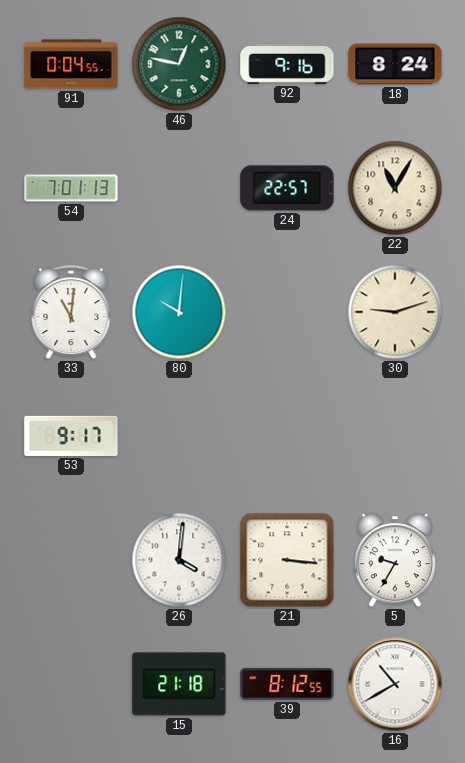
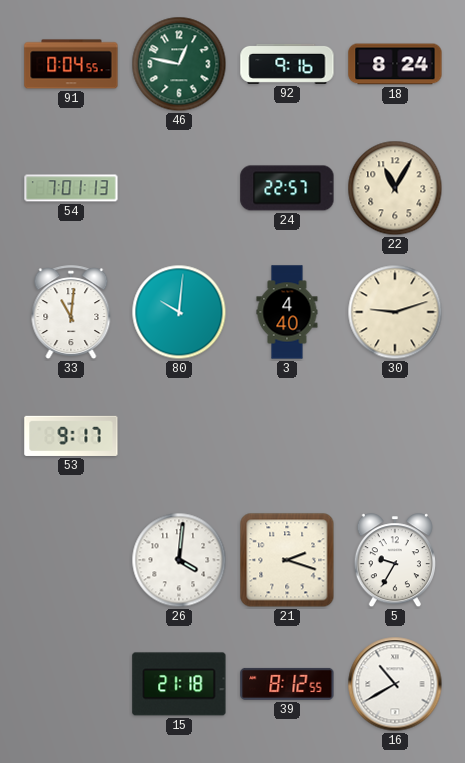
3: none -> 4:40 (287, 312)
21: 3:16 -> 2:18 (287, 560)
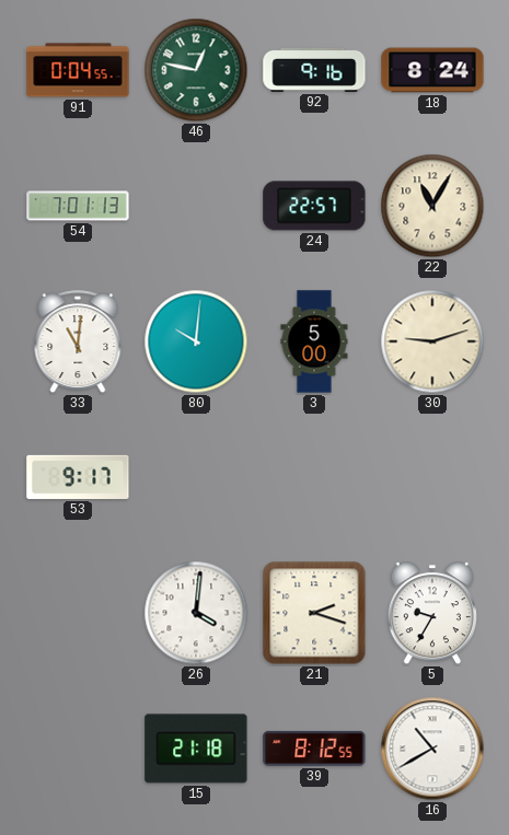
3: 4:40 -> 5:00 (314, 341)
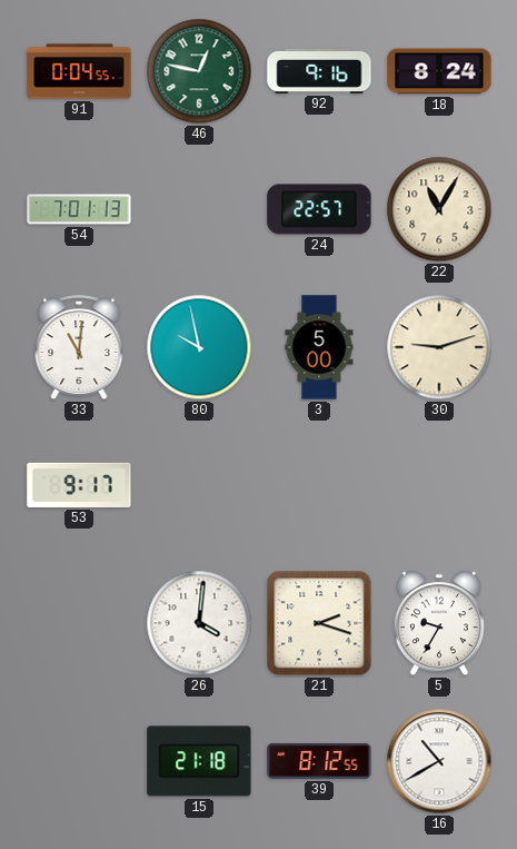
80: 10:01 -> 9:58 (199, 347)
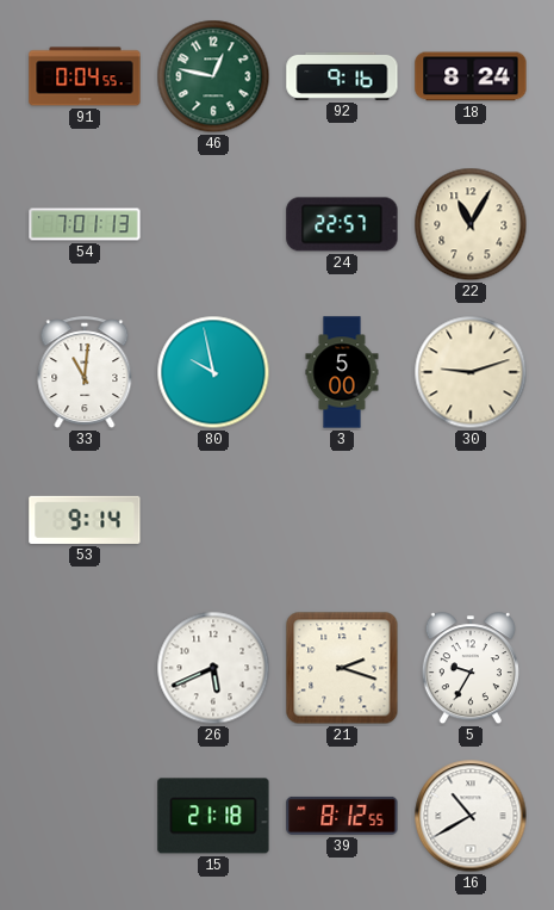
53: 9:17 -> 9:14 (85, 520)
26: 4:01 -> 5:41 (213, 668)
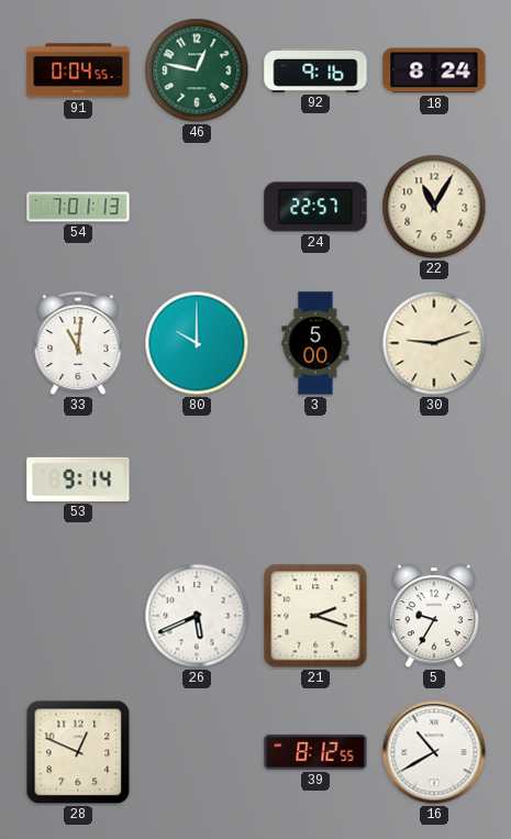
80: 9:58 -> 10:00 (197, 343)
28: none -> 12:49 (78, 752)
15: 21:18 -> none (213, 816)
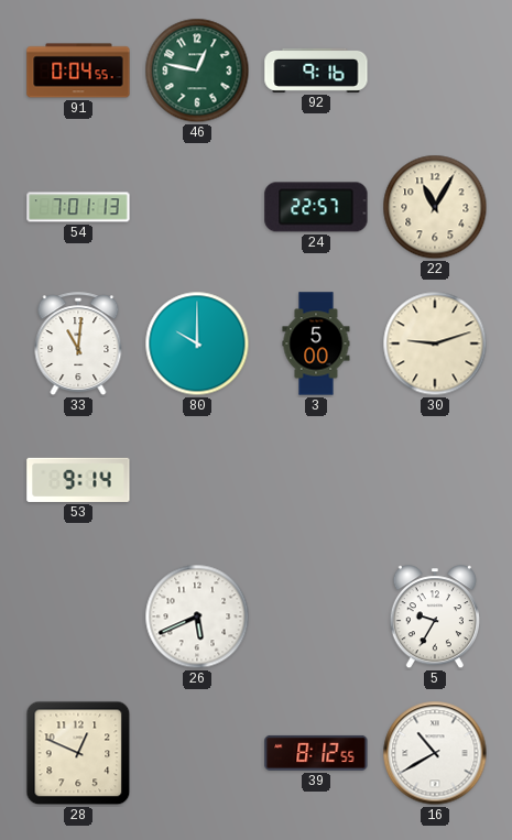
18: 8:24 -> none (434, 70)
21: 2:18 -> none (315, 616)
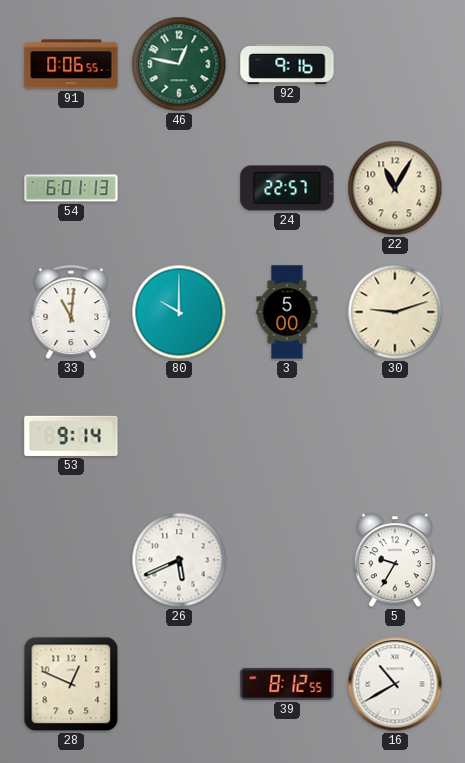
91: 0:04 -> 0:06 (71, 64)
54: 7:01 -> 6:01 (71, 188)
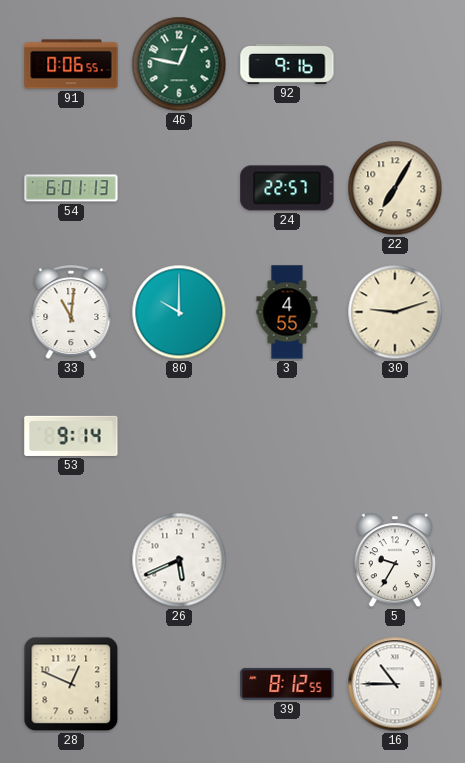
22: 11:05 -> 7:05 (395, 188)
3: 5:00 -> 4:55 (287, 312)
16: 10:40 -> 10:45 (395, 684)
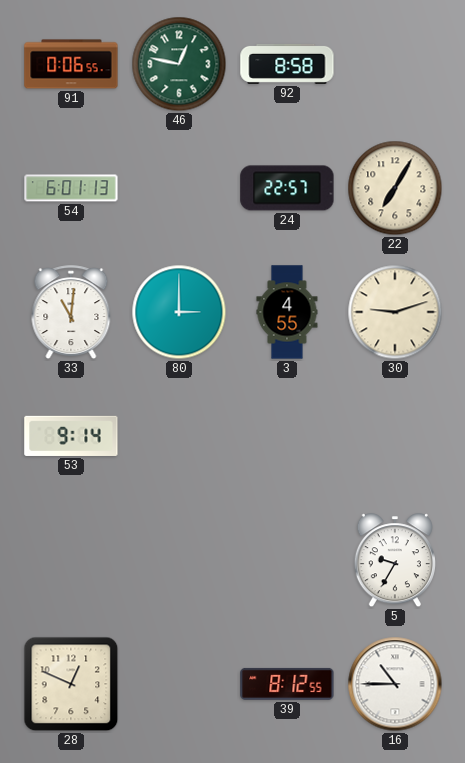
92: 9:16 -> 8:58 (287, 64)
80: 10:00 -> 3:00 (179, 312)
26: 5:41 -> none (179, 560)
